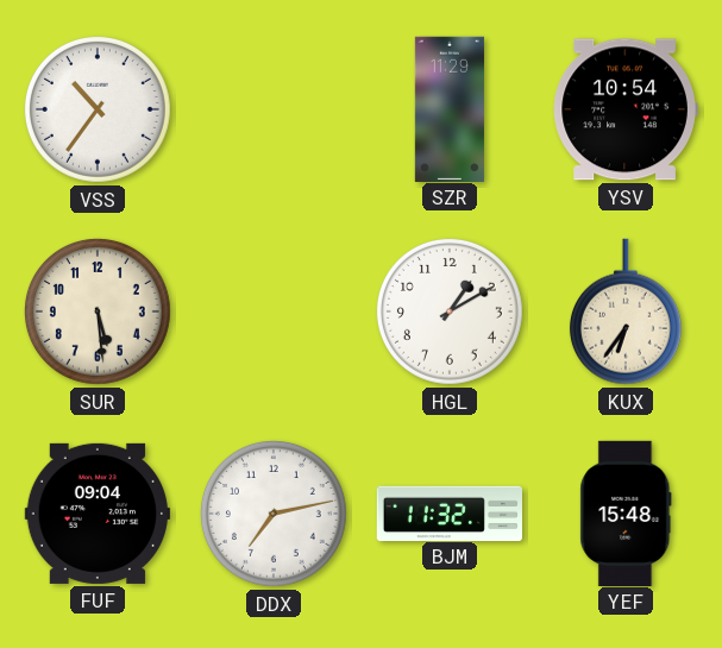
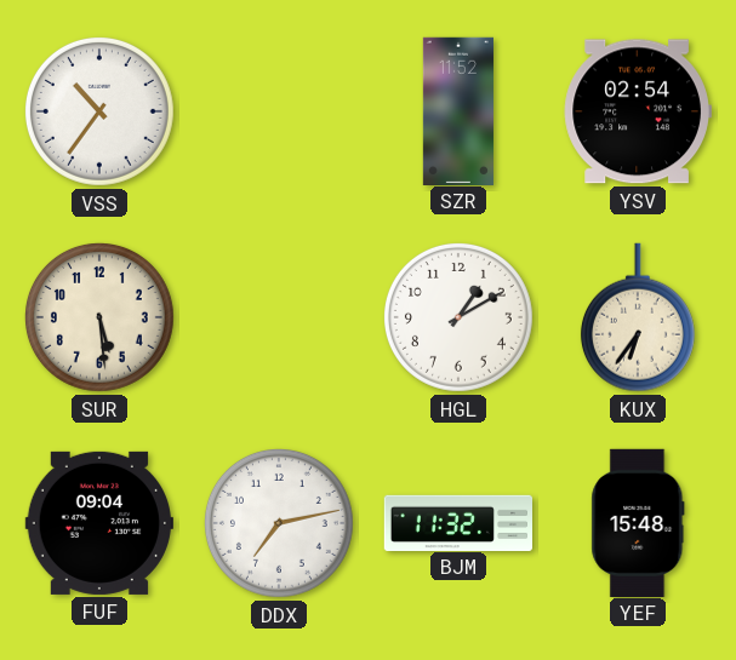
SZR: 11:29 -> 11:52 (458, 110)
YSV: 10:54 -> 02:54 (638, 111)
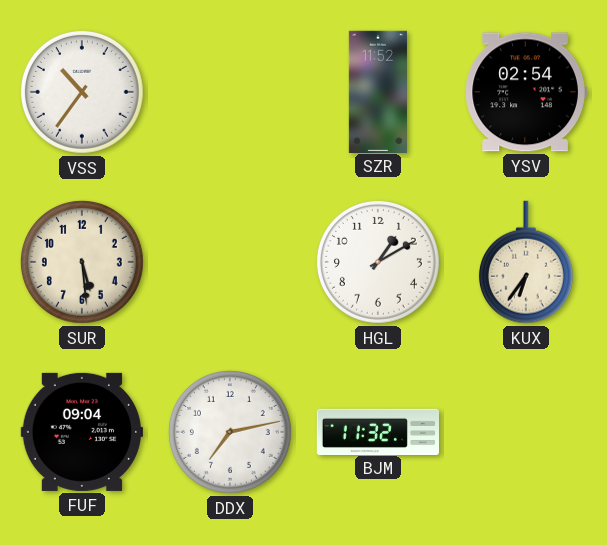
YEF: 15:48 -> none (638, 522)
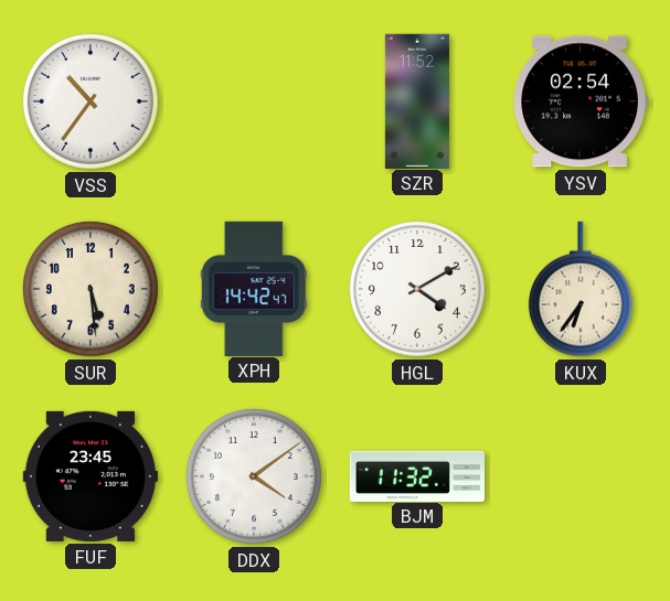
XPH: none -> 14:42 (254, 288)
HGL: 1:10 -> 4:10 (417, 289)
FUF: 09:04 -> 23:45 (91, 476)
DDX: 7:13 -> 4:09 (254, 476)
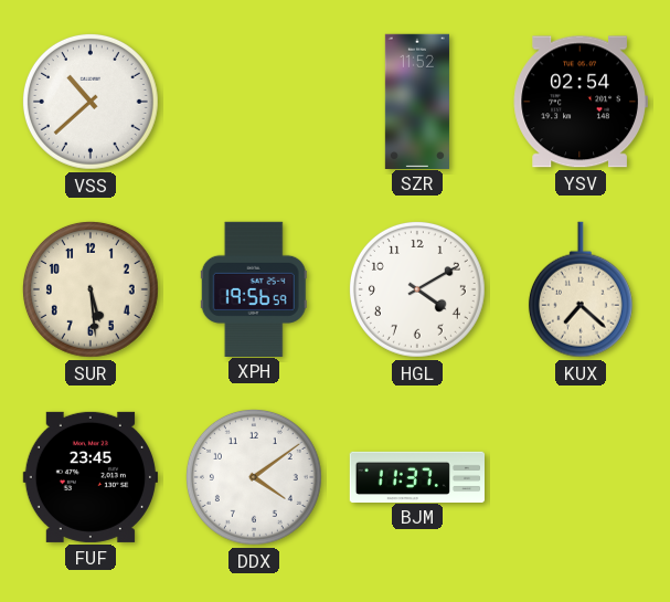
VSS: 10:36 -> 10:38 (91, 102)
XPH: 14:42 -> 19:56 (254, 288)
KUX: 6:36 -> 7:22 (581, 289)
BJM: 11:32 -> 11:37 (417, 476)
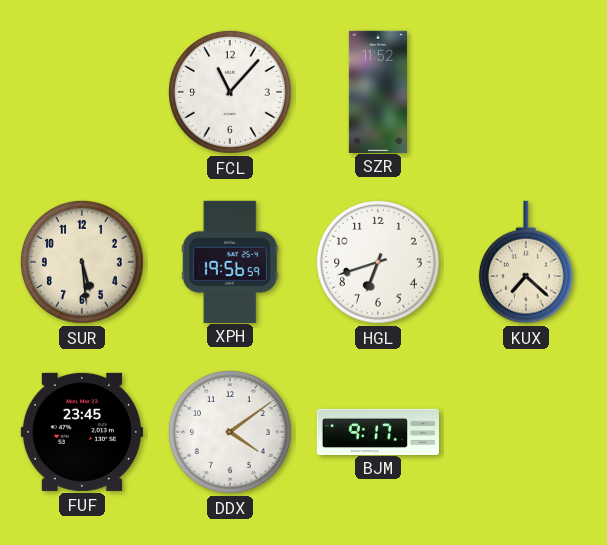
VSS: 10:38 -> none (91, 102)
FCL: none -> 11:07 (230, 92)
YSV: 02:54 -> none (581, 102)
HGL: 4:10 -> 6:42 (378, 262)
BJM: 11:37 -> 9:17 (378, 431)
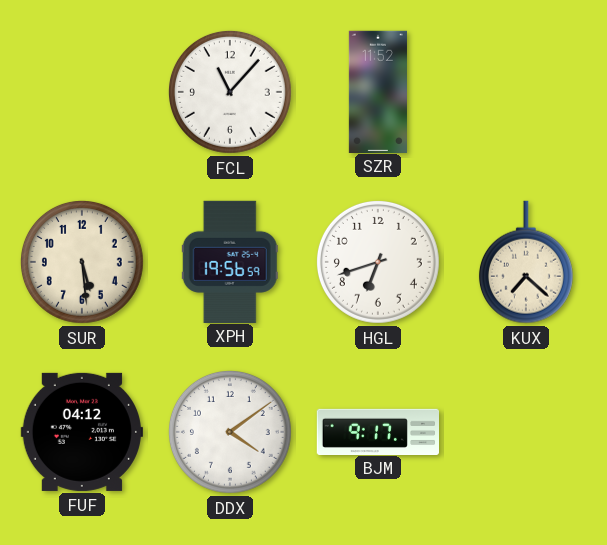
FUF: 23:45 -> 04:12 (82, 432)
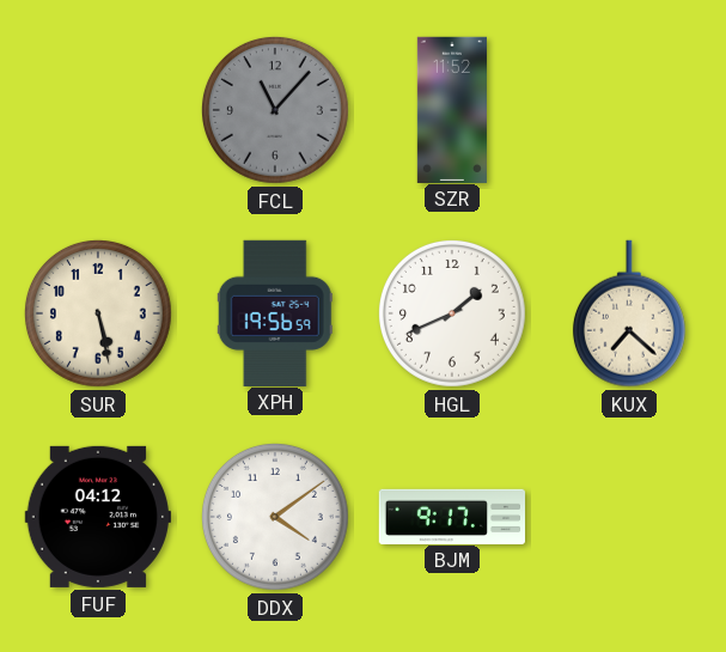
FCL dial: white -> grey (275, 110)
SUR: 5:29 -> 5:28 (98, 313)
HGL: 6:42 -> 1:41 (452, 313)
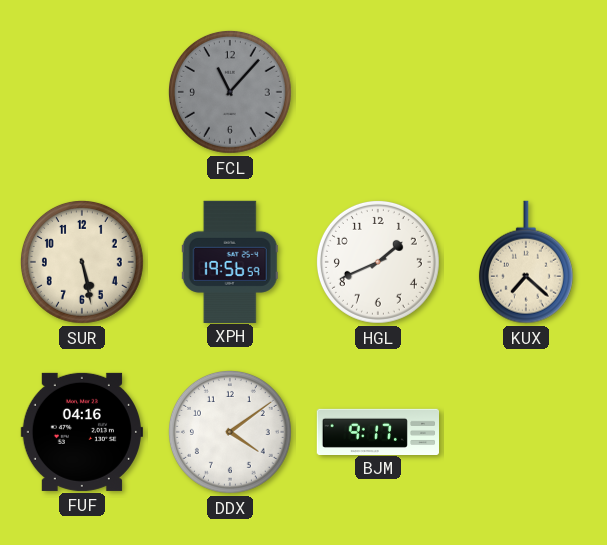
SZR: 11:52 -> none (452, 109)
FUF: 04:12 -> 04:16 (82, 432)
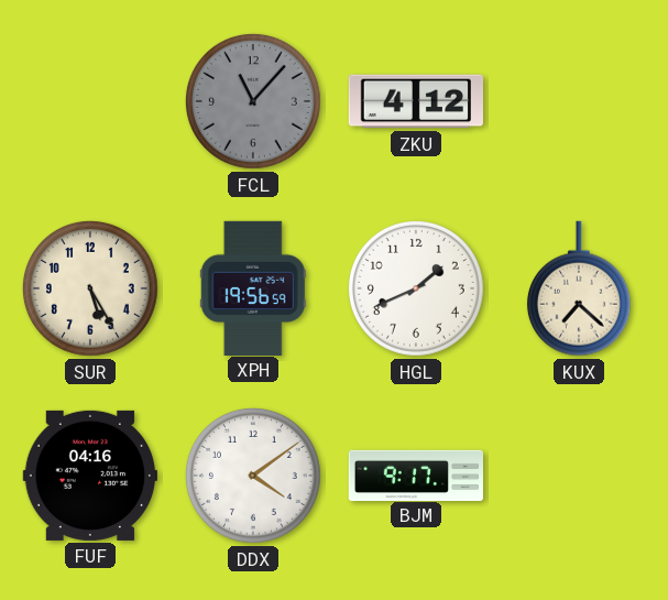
ZKU: none -> 4:12 (415, 101)
SUR: 5:28 -> 5:25 (90, 288)
